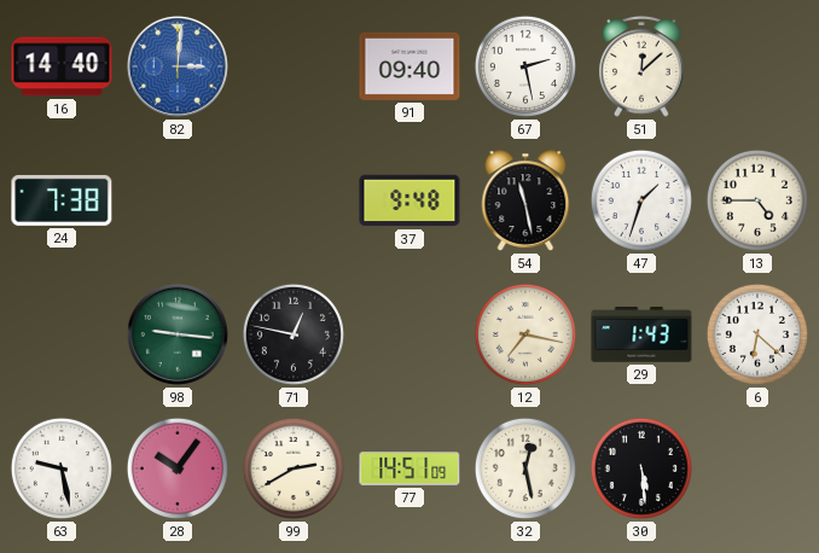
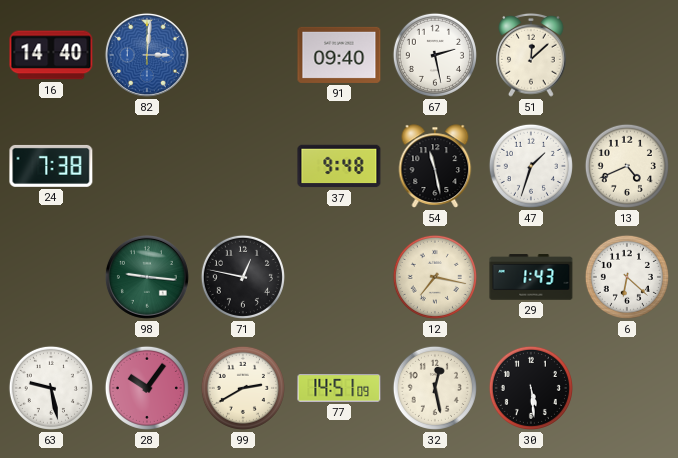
13: 4:45 -> 4:41 (627, 166)
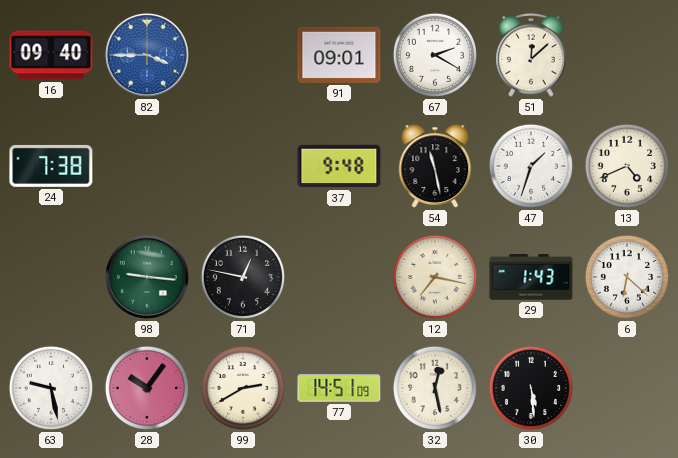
16: 14:40 -> 09:40 (51, 55)
82: 3:01 -> 3:45 (147, 55)
91: 09:40 -> 09:01 (339, 55)
67: 2:28 -> 2:20 (435, 55)
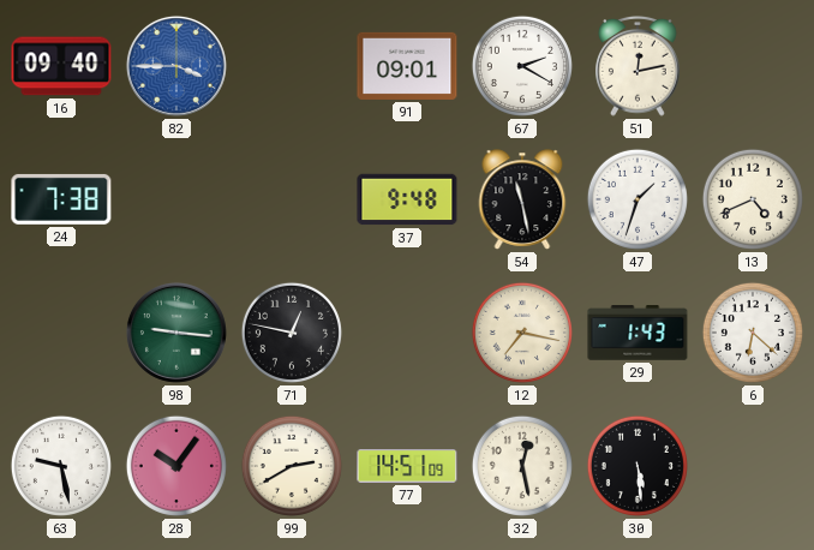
51: 12:08 -> 12:13 (638, 66)
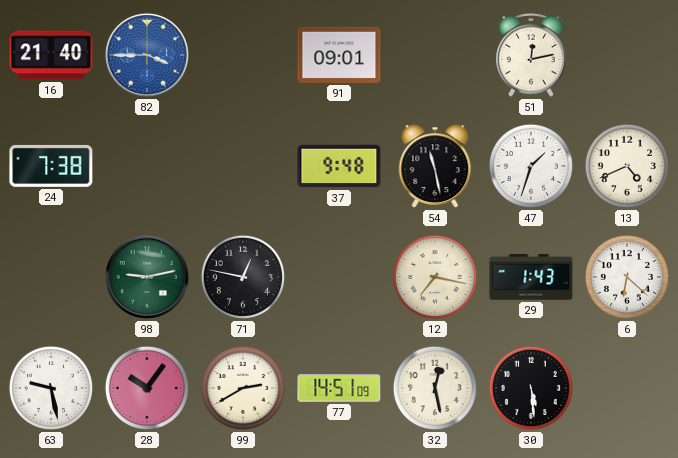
16: 09:40 -> 21:40 (51, 55)
67: 2:20 -> none (522, 66)
98: 9:16 -> 9:13 (147, 277)
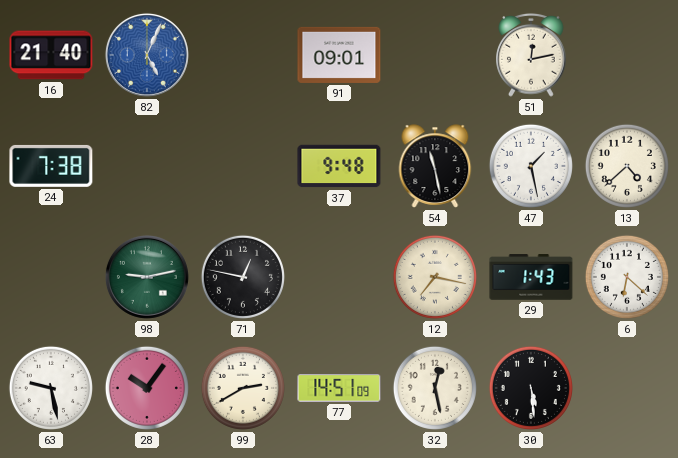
82: 3:45 -> 5:04 (147, 55)
47: 1:33 -> 1:28 (531, 166)
13: 4:41 -> 4:38 (627, 166)
